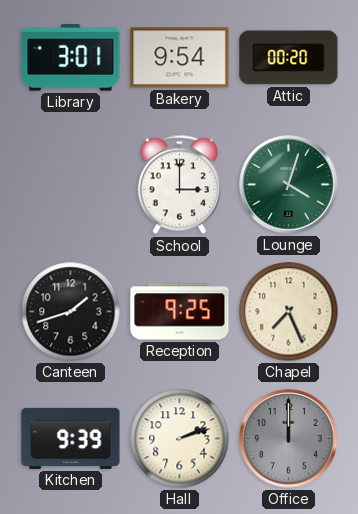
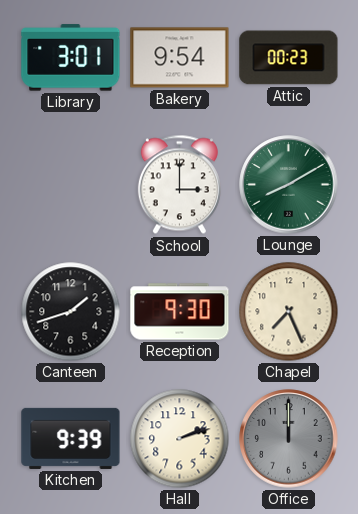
Attic: 00:20 -> 00:23 (289, 58)
Lounge: 4:03 -> 8:10 (289, 185)
Reception: 9:25 -> 9:30 (180, 312)
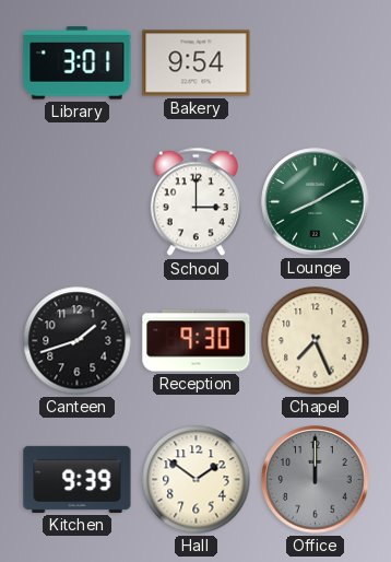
Attic: 00:23 -> none (289, 58)
Hall: 2:12 -> 1:51 (197, 480)
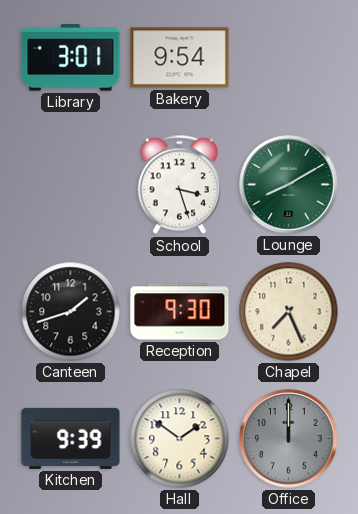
School: 3:00 -> 3:27 (179, 185)
